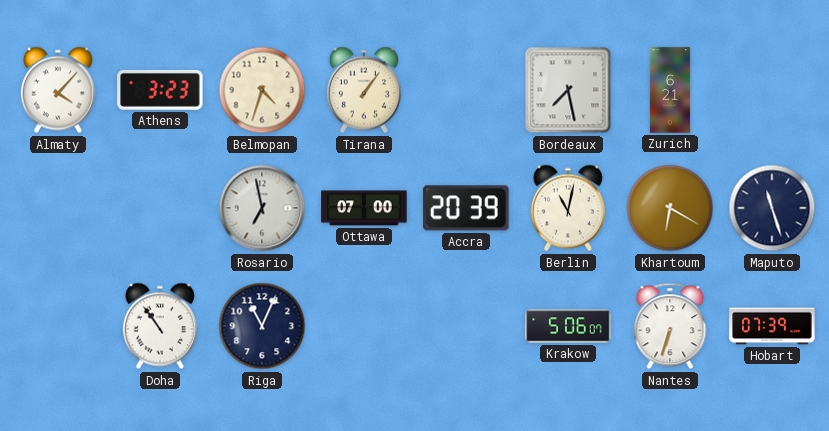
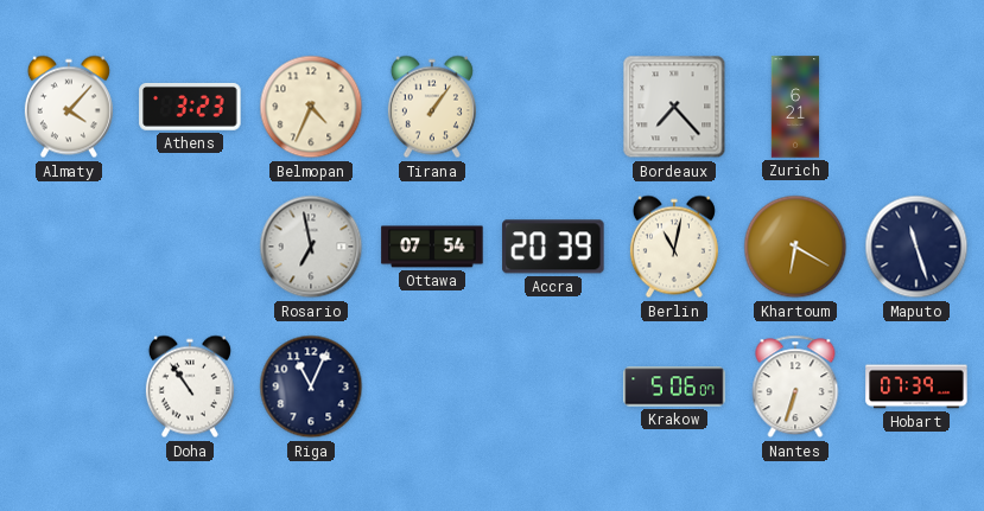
Belmopan: 4:33 -> 4:34 (311, 107)
Bordeaux: 7:28 -> 7:23 (674, 107)
Ottawa: 07:00 -> 07:54 (432, 247)
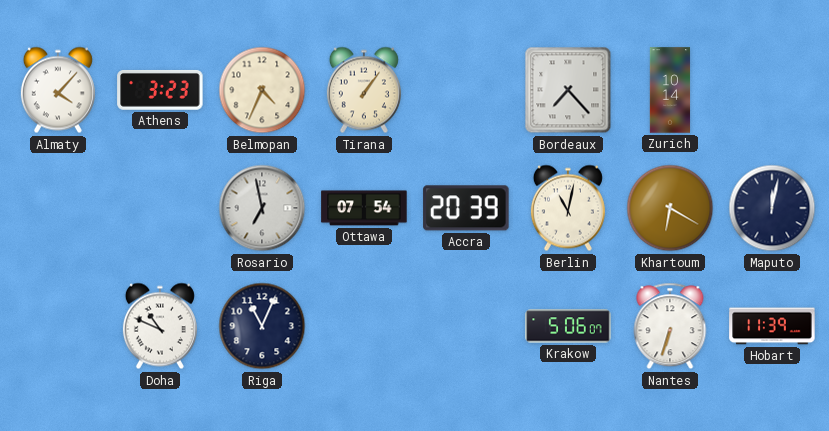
Zurich: 6:21 -> 10:14 (670, 90)
Maputo: 11:27 -> 12:02 (772, 208)
Doha: 10:54 -> 10:49 (160, 326)
Hobart: 07:39 -> 11:39 (772, 326)
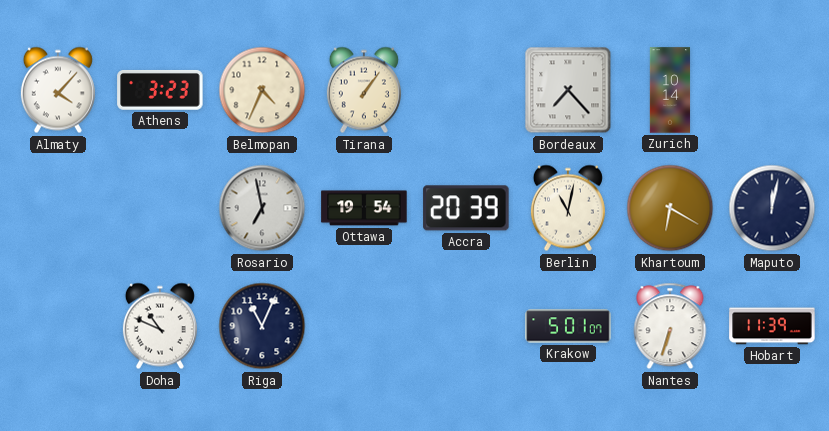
Ottawa: 07:54 -> 19:54 (364, 208)
Krakow: 5:06 -> 5:01 (568, 326)
